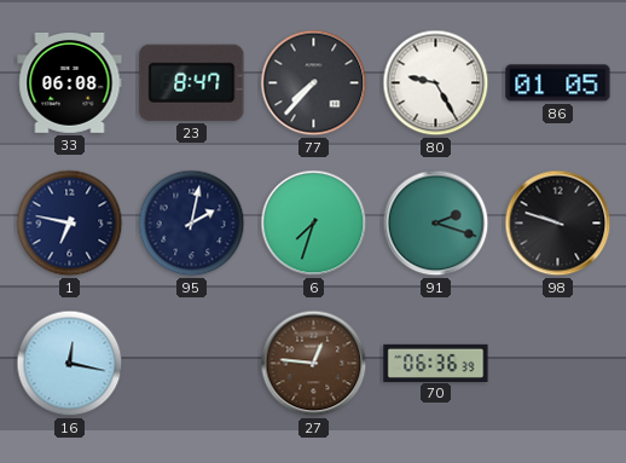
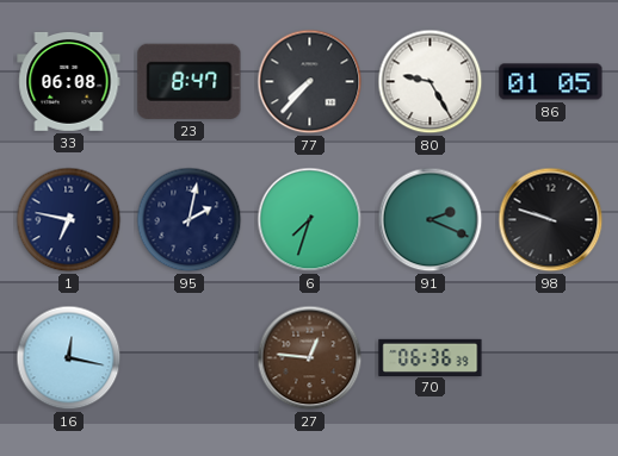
91: 2:18 -> 2:19 (431, 220)
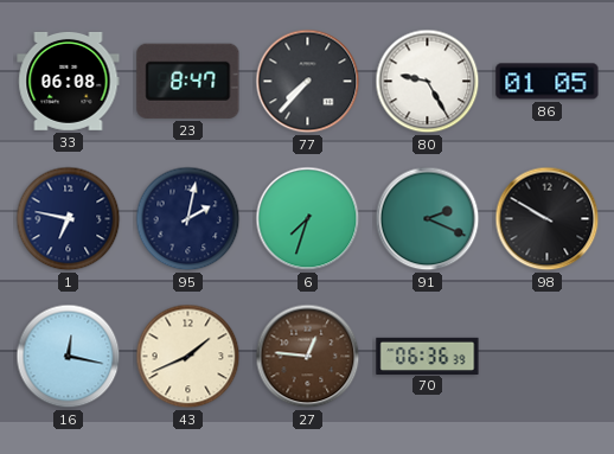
98: 9:48 -> 9:50 (548, 219)
43: none -> 1:41 (188, 357)
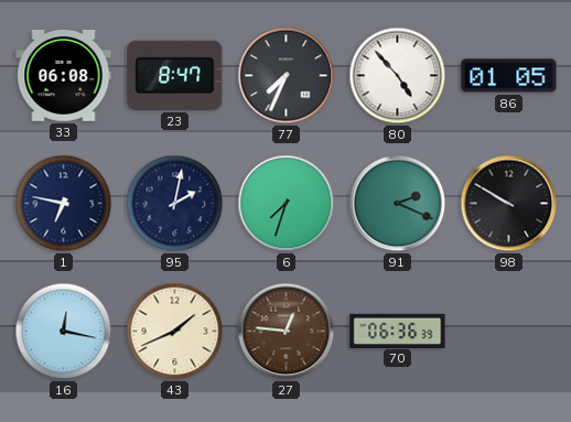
77: 7:37 -> 7:34 (287, 76)
80: 9:25 -> 4:53 (398, 76)
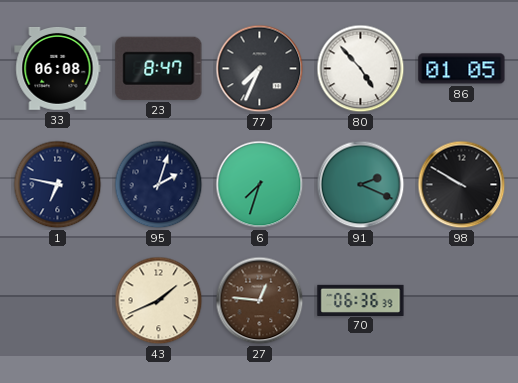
95: 2:02 -> 2:03 (159, 185)
16: 12:17 -> none (64, 332)
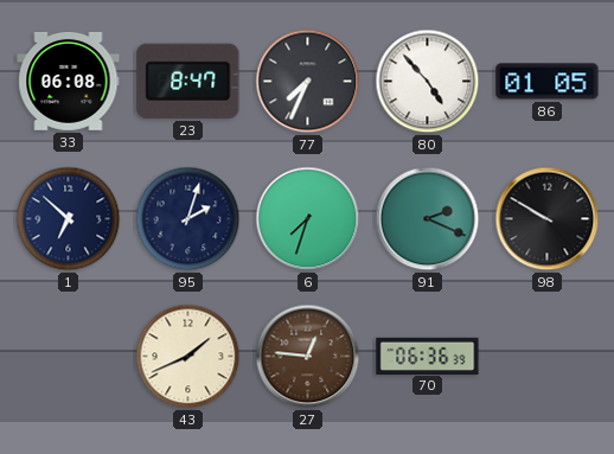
1: 6:47 -> 6:52 (69, 219)
